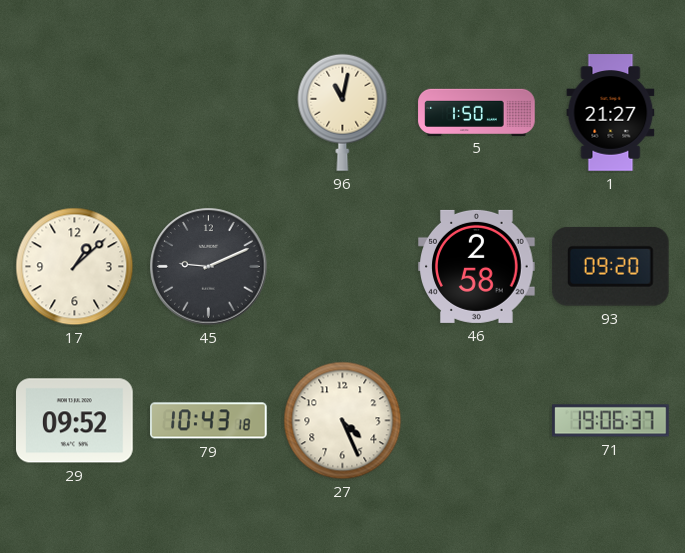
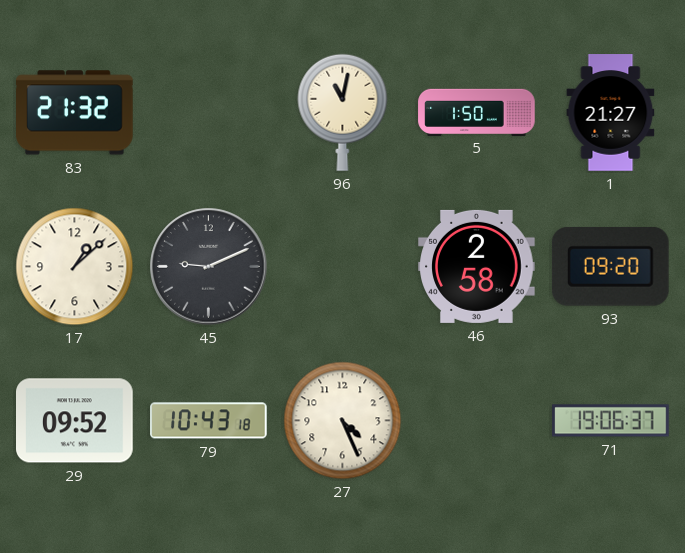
83: none -> 21:32 (75, 113)
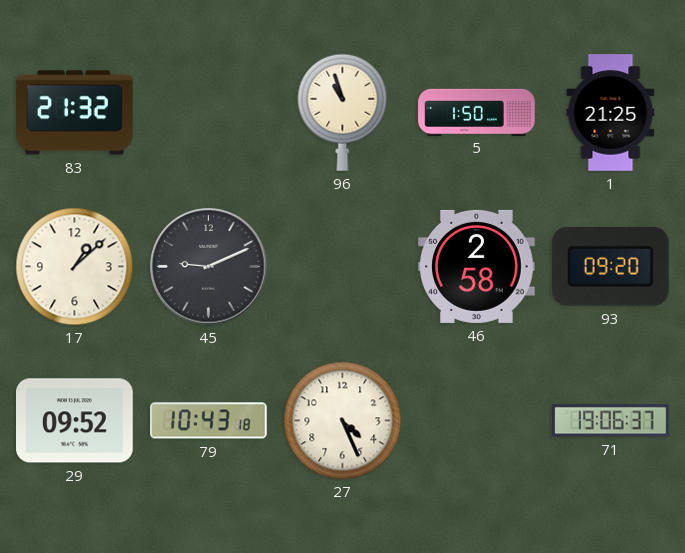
96: 11:02 -> 10:57 (343, 112)
1: 21:27 -> 21:25 (611, 113)
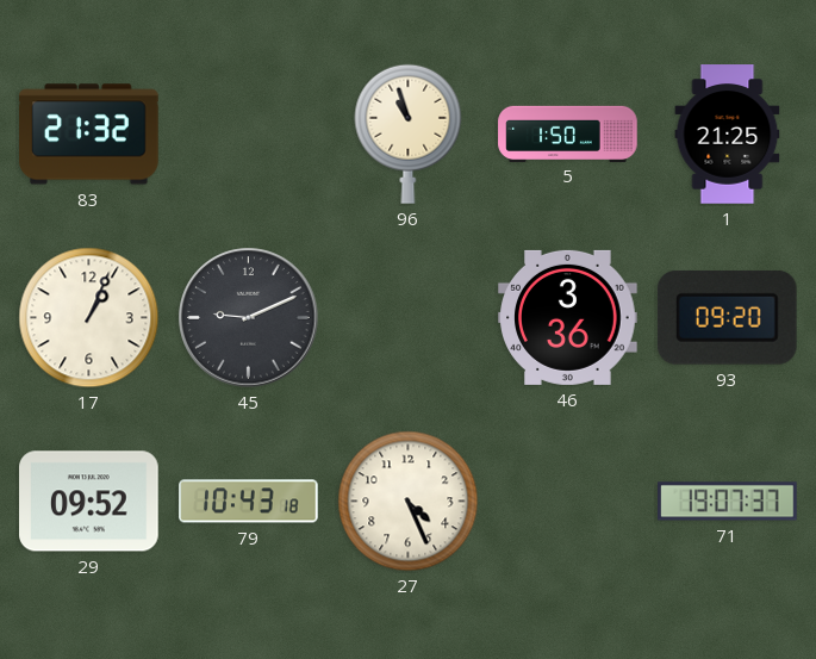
17: 1:08 -> 1:04 (89, 318)
46: 2:58 -> 3:36 (568, 317)
71: 19:06 -> 19:07 (728, 502)
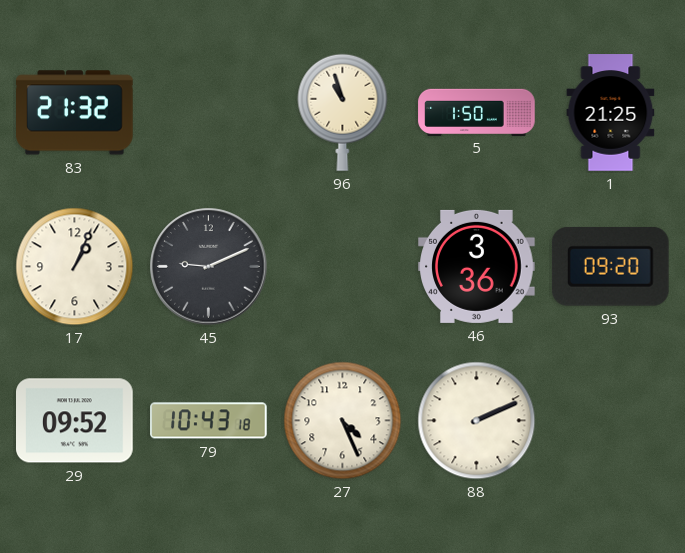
88: none -> 2:11 (477, 421)
71: 19:07 -> none (728, 502)
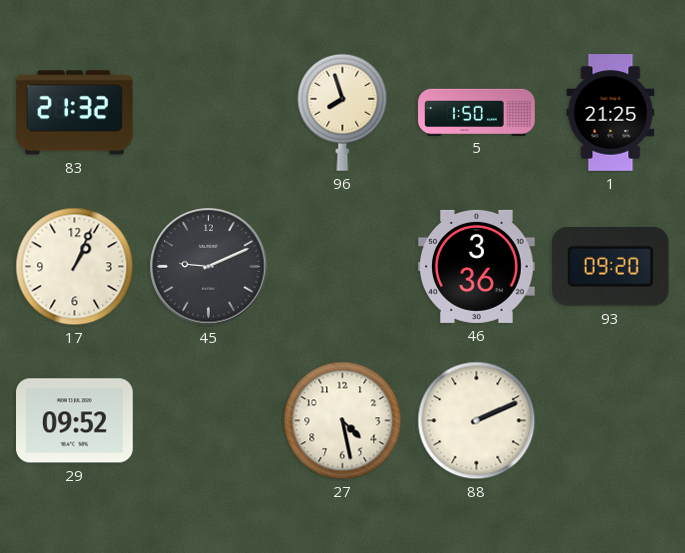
96: 10:57 -> 7:57 (343, 112)
79: 10:43 -> none (209, 421)
27: 4:26 -> 4:28 (343, 421)
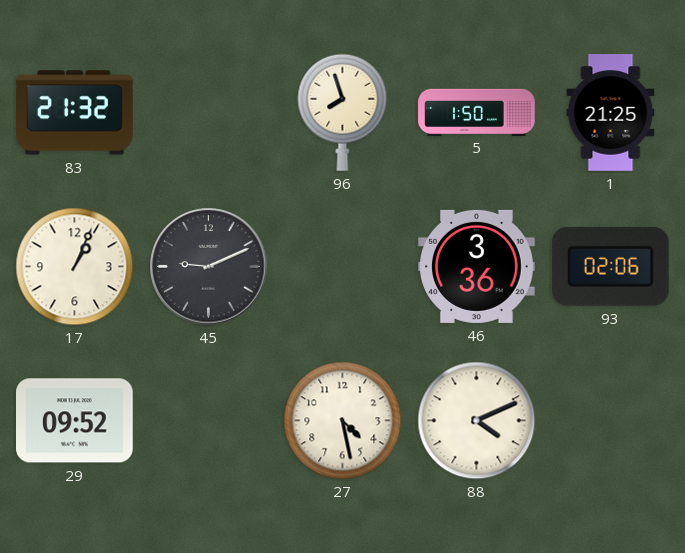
93: 09:20 -> 02:06 (610, 266)
88: 2:11 -> 4:11 (477, 421)
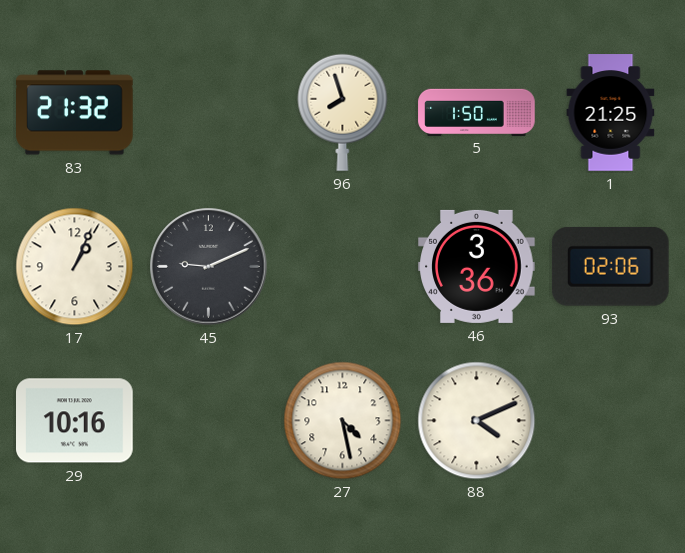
29: 09:52 -> 10:16 (75, 421)
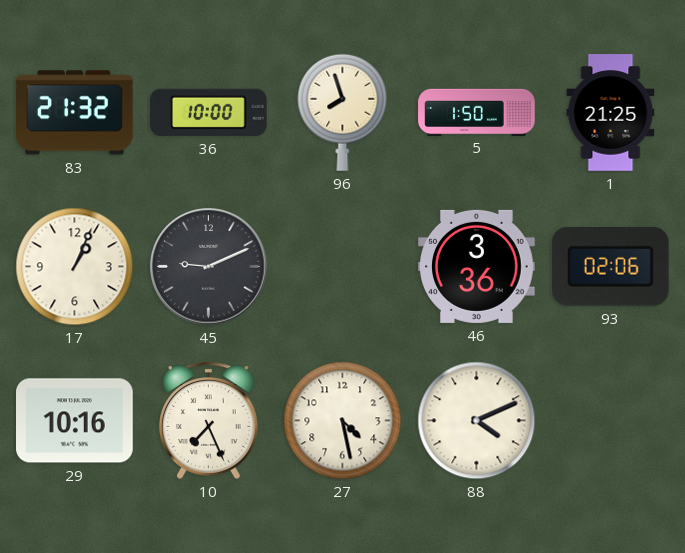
36: none -> 10:00 (209, 112)
10: none -> 7:26 (208, 420)
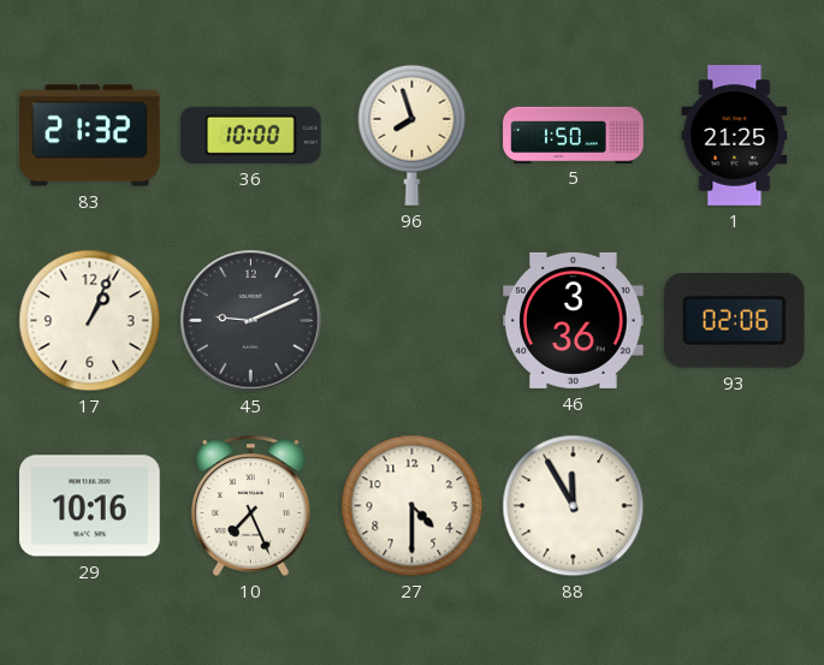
27: 4:28 -> 4:30 (413, 506)
88: 4:11 -> 11:55 (574, 506)
